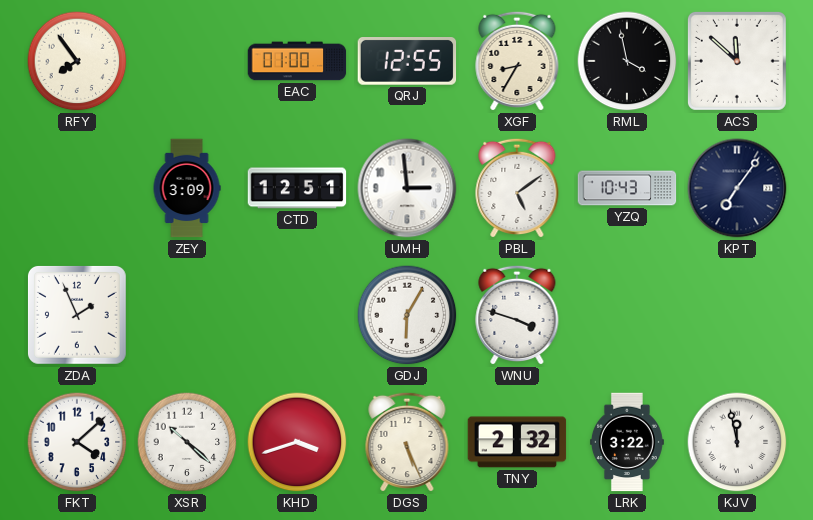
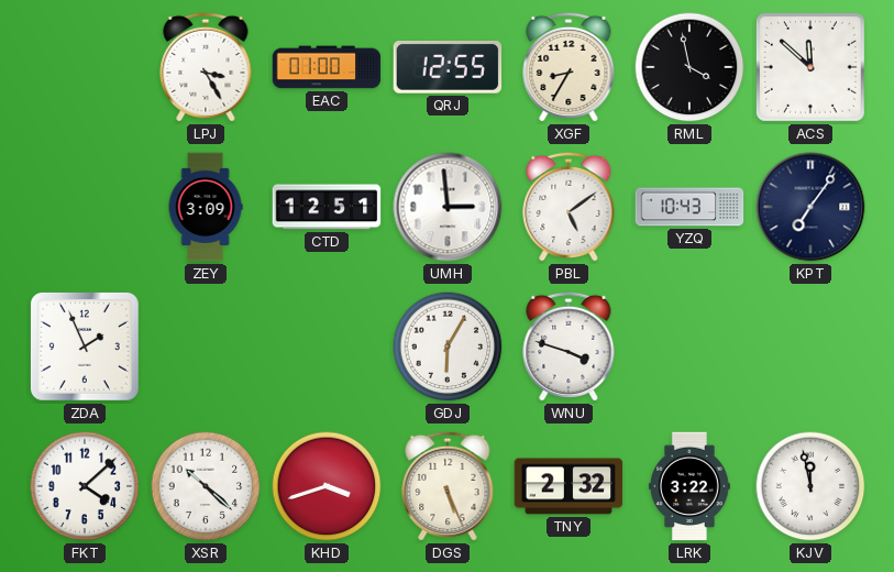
RFY: 7:54 -> none (77, 61)
LPJ: none -> 3:25 (206, 67)
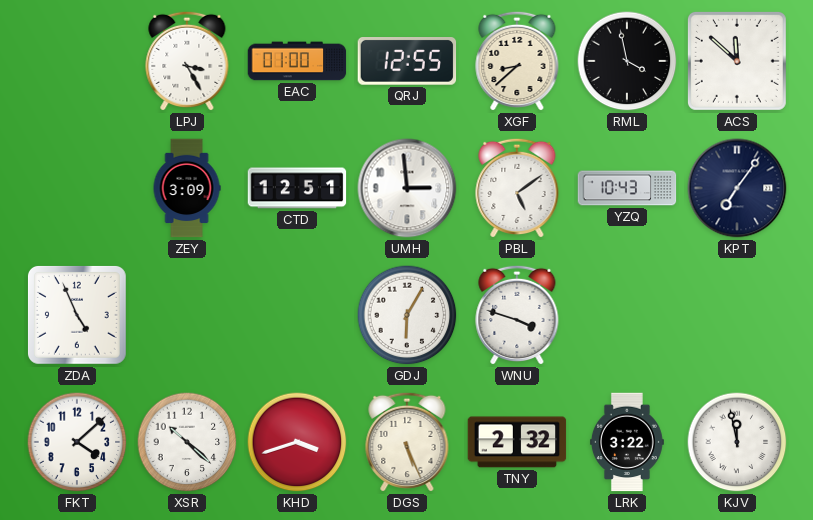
XGF: 8:35 -> 8:38 (517, 61)
ZDA: 1:56 -> 4:56 (77, 315)
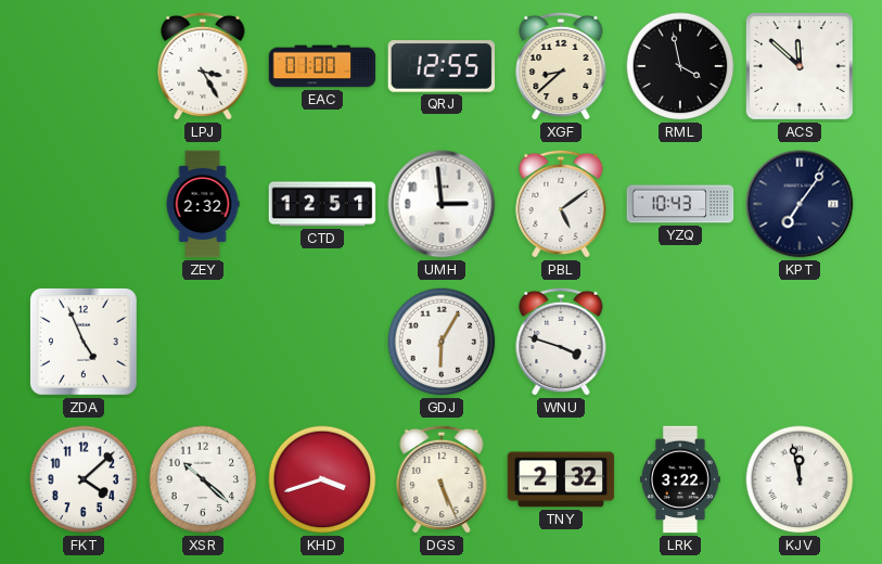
ZEY: 3:09 -> 2:32 (203, 204)
